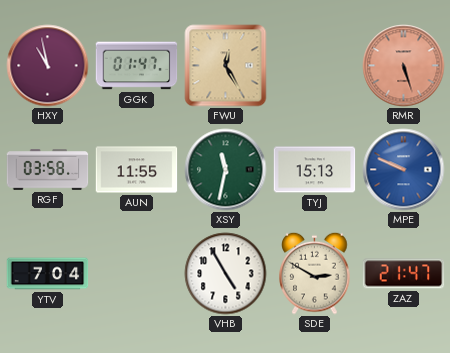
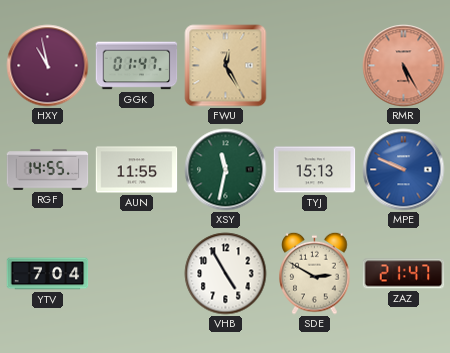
RMR: 5:27 -> 5:25 (404, 66)
RGF: 03:58 -> 14:55 (48, 170)
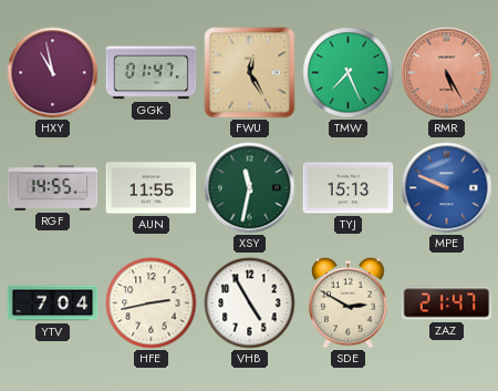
TMW: none -> 7:26 (349, 73)
HFE: none -> 2:43 (152, 303)
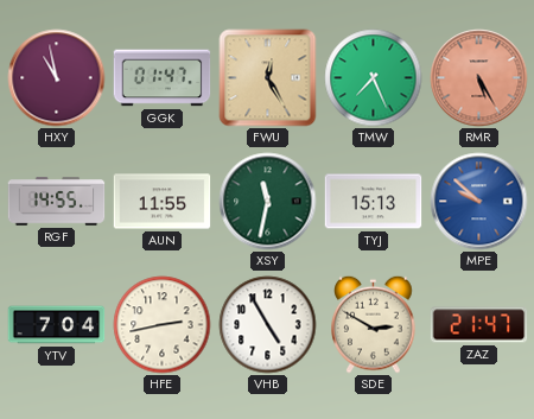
MPE: 9:49 -> 9:52 (479, 202)
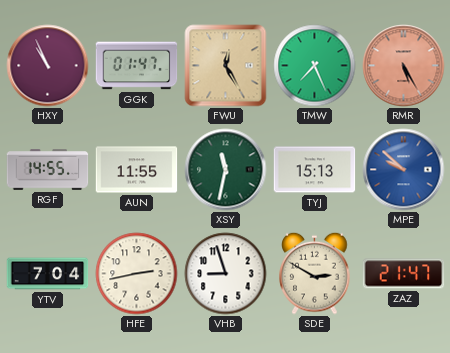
HXY: 10:58 -> 10:56 (48, 66)
VHB: 4:55 -> 8:57 (226, 274)
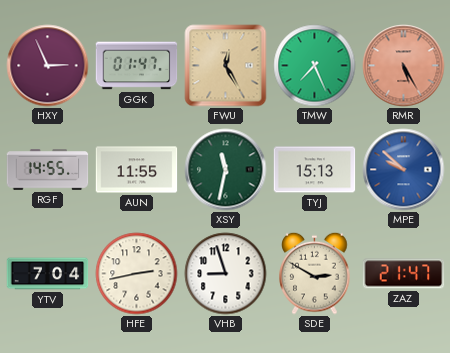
HXY: 10:56 -> 2:56 (48, 66)
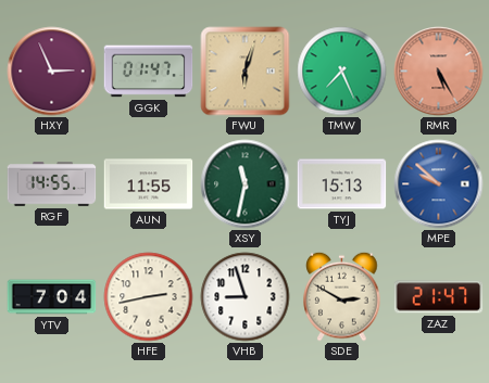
FWU: 12:25 -> 6:03 (246, 72)
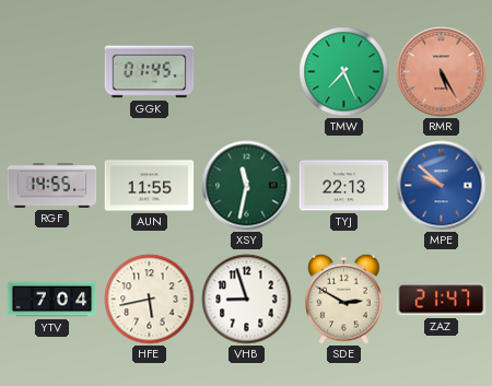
HXY: 2:56 -> none (52, 72)
GGK: 01:47 -> 01:45 (150, 72)
FWU: 6:03 -> none (246, 72)
TYJ: 15:13 -> 22:13 (344, 186)
HFE: 2:43 -> 5:43 (150, 300)
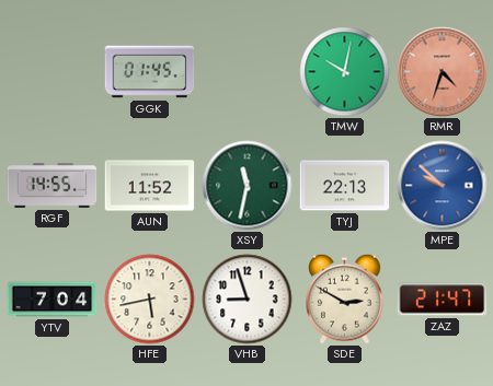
TMW: 7:26 -> 10:02 (345, 72)
RMR: 5:25 -> 4:33 (443, 72)
AUN: 11:55 -> 11:52 (150, 186)
